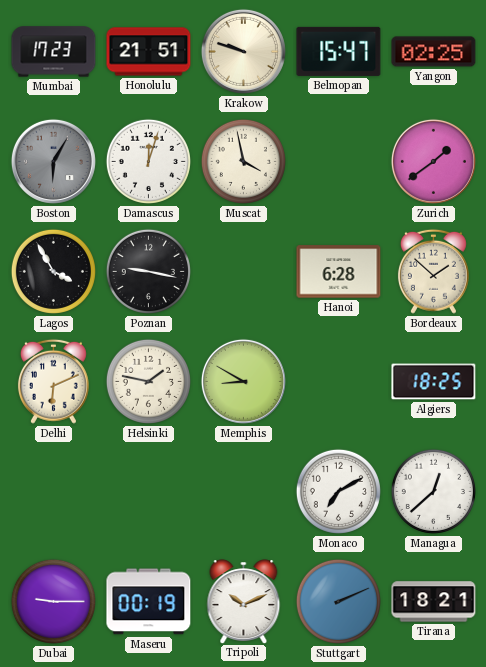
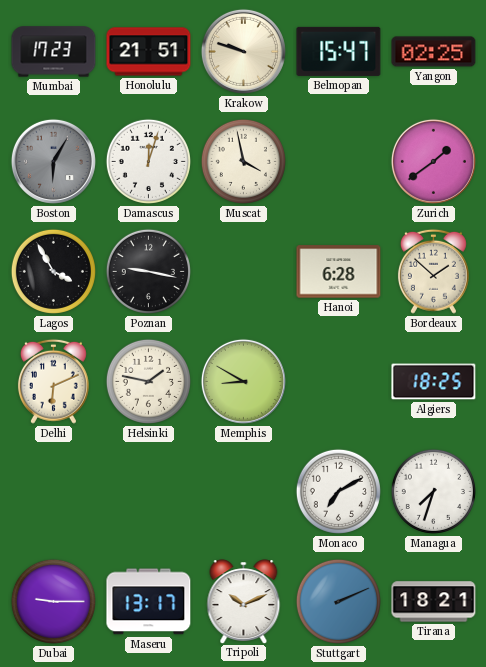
Managua: 12:38 -> 7:33 (433, 491)
Maseru: 00:19 -> 13:17 (149, 602)
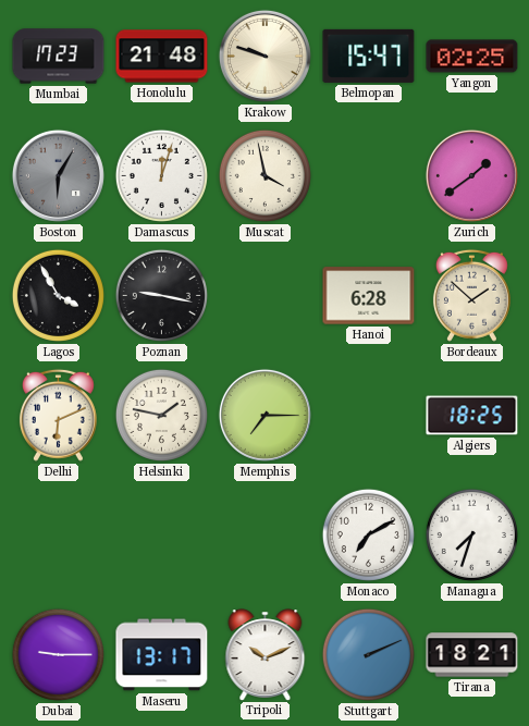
Honolulu: 21:51 -> 21:48 (162, 57)
Memphis: 8:50 -> 7:15 (264, 415)
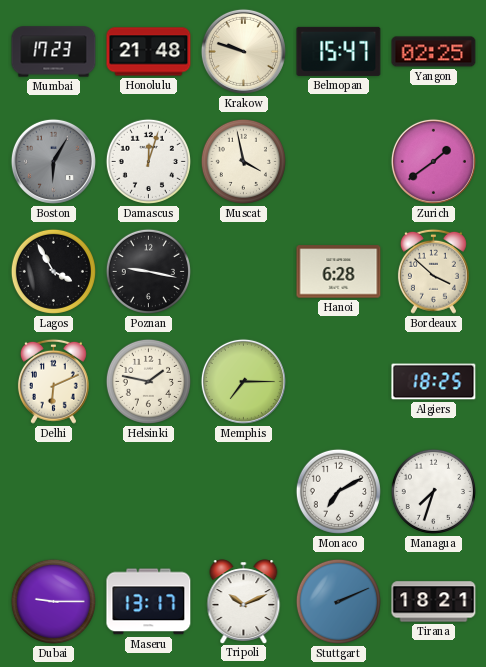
Bordeaux: 1:52 -> 3:52 (433, 271)
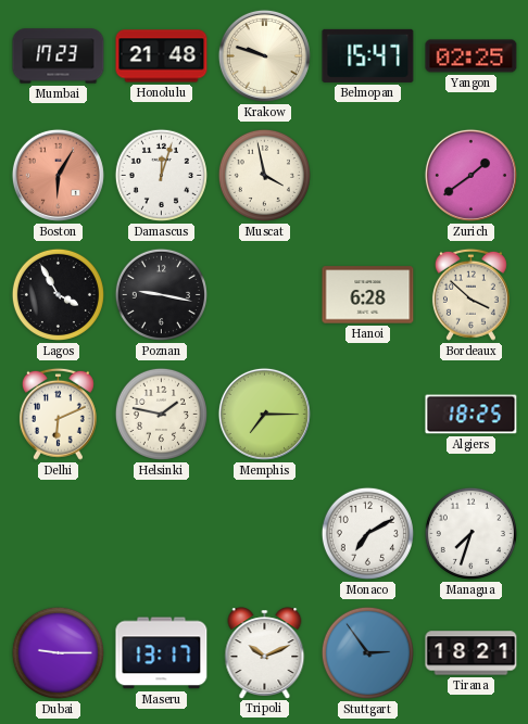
Boston dial: grey -> salmon (58, 175)
Stuttgart: 2:11 -> 2:54 (367, 652)
